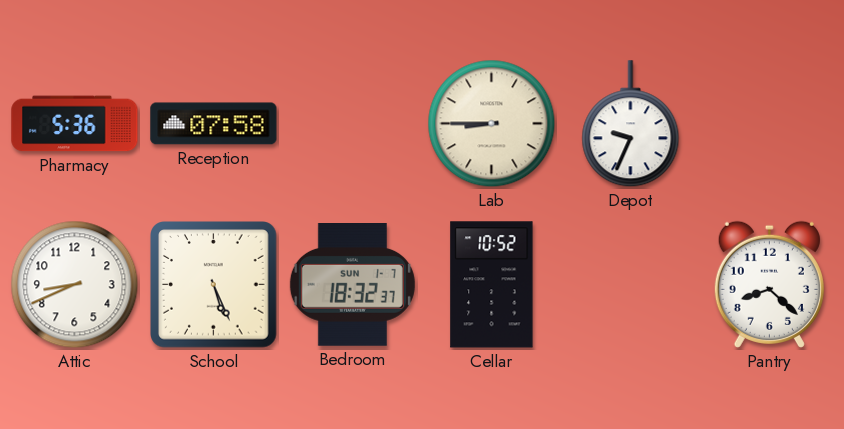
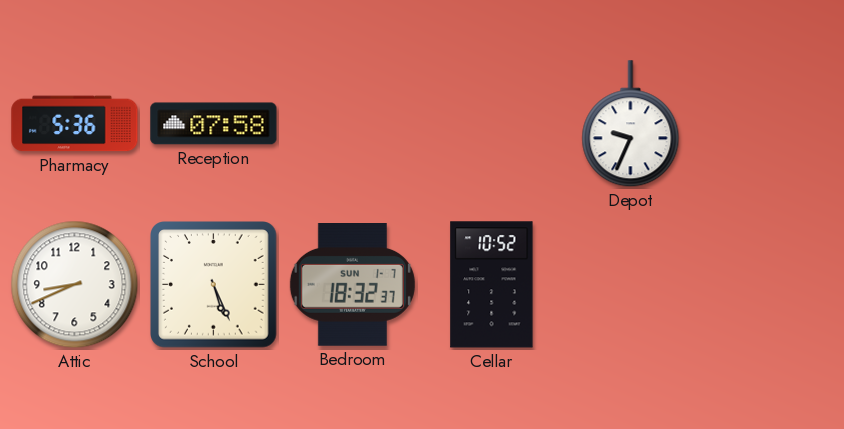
Lab: 8:45 -> none (492, 124)
Pantry: 8:22 -> none (769, 284)
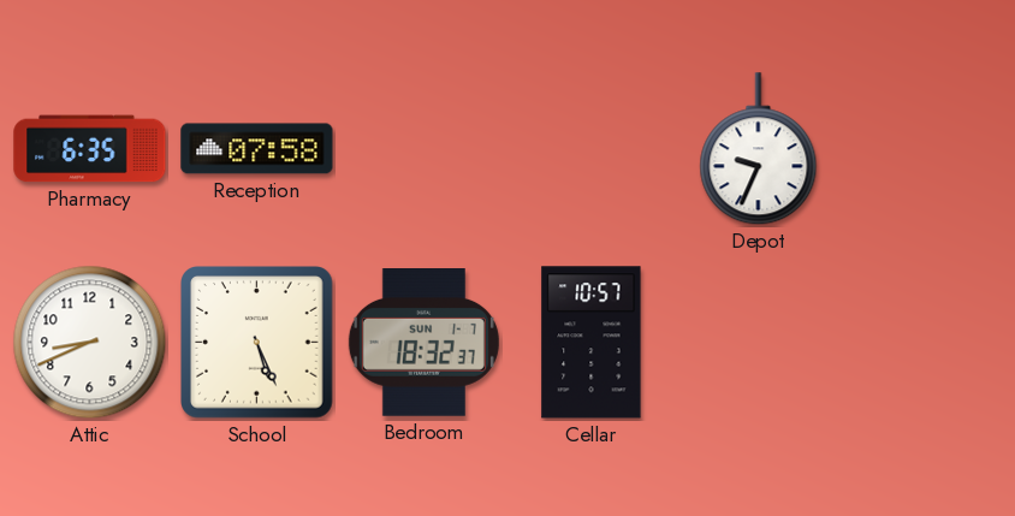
Pharmacy: 5:36 -> 6:35 (90, 149)
Cellar: 10:52 -> 10:57 (592, 343)
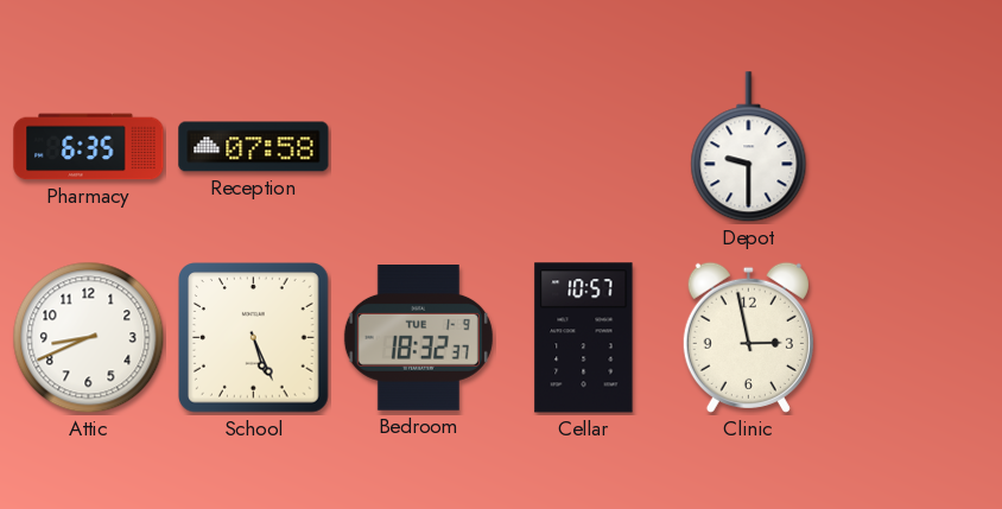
Depot: 9:34 -> 9:30 (749, 147)
Bedroom date: SUN 1-7 -> TUE 1-9 (418, 338)
Clinic: none -> 2:58 (748, 337)
